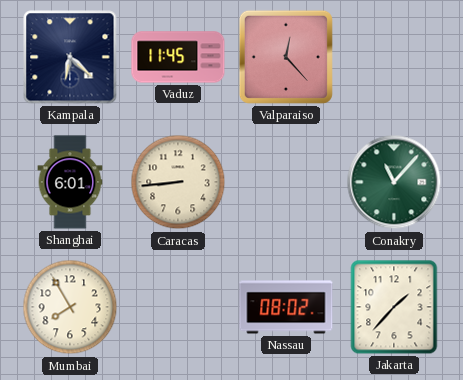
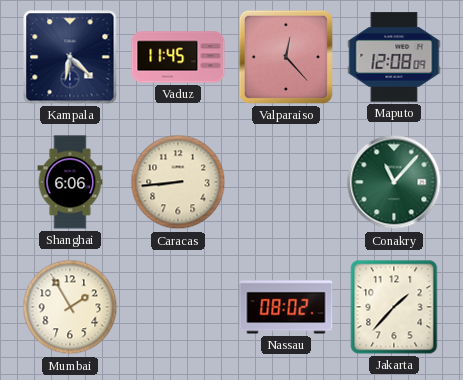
Maputo: none -> 12:08 (394, 57)
Shanghai: 6:01 -> 6:06 (70, 182)
Mumbai: 7:55 -> 1:55 (70, 307)
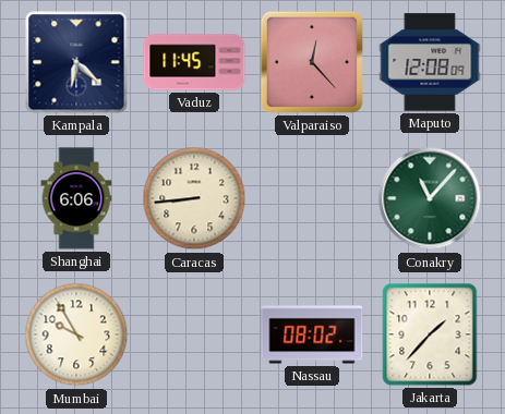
Mumbai: 1:55 -> 9:55 (76, 334)
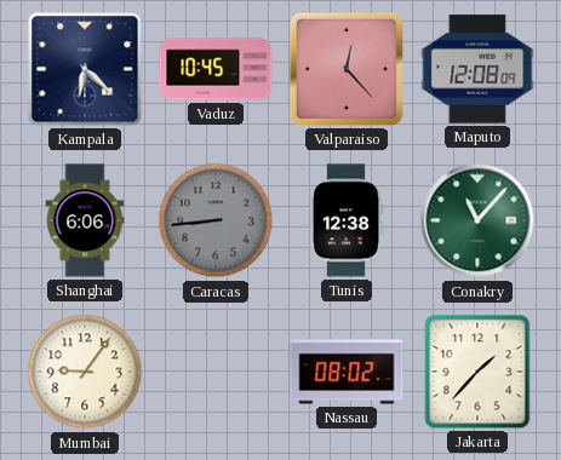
Vaduz: 11:45 -> 10:45 (216, 69)
Caracas dial: cream -> grey (216, 220)
Tunis: none -> 12:38 (345, 220)
Mumbai: 9:55 -> 9:06 (85, 372)
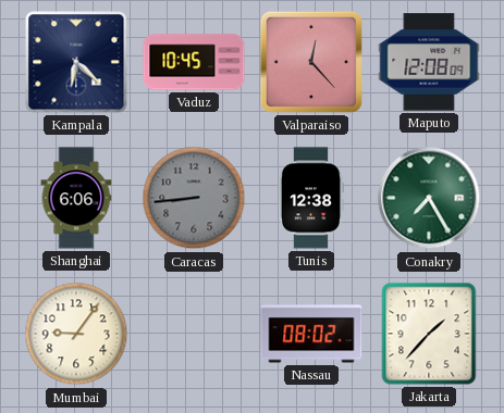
Conakry: 11:07 -> 7:25 (429, 198)
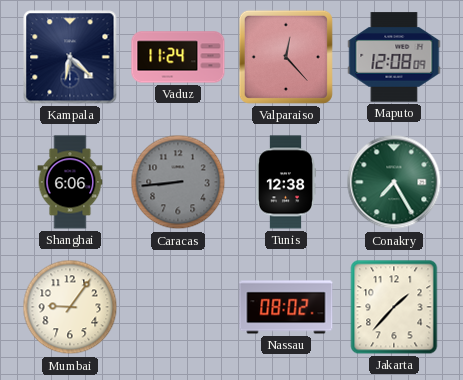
Vaduz: 10:45 -> 11:24 (178, 57)
